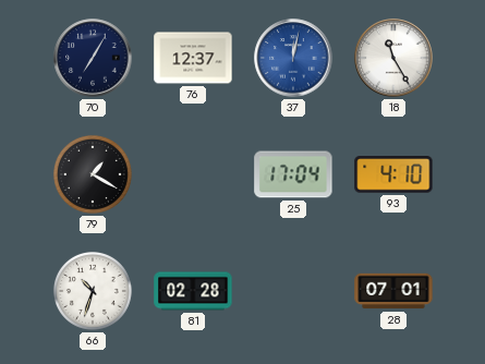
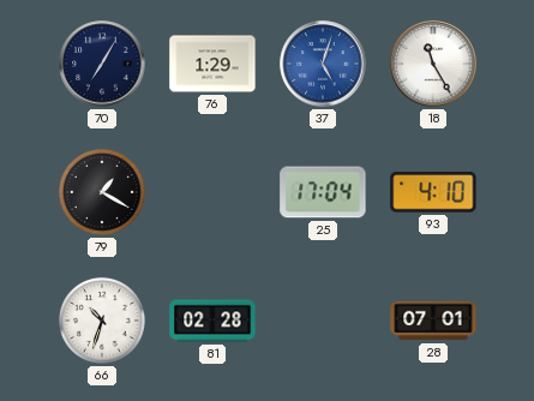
76: 12:37 -> 1:29 (212, 64)
37: 12:02 -> 5:03 (323, 64)
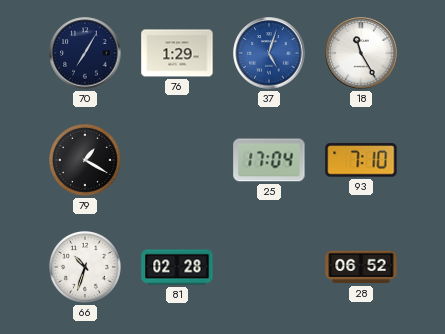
93: 4:10 -> 7:10 (361, 160)
28: 07:01 -> 06:52 (361, 267)
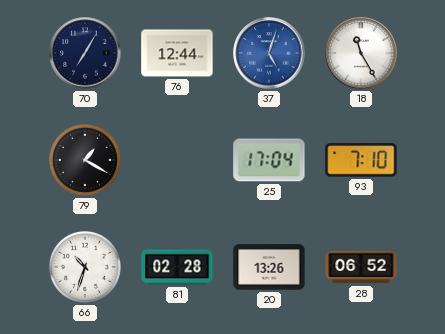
76: 1:29 -> 12:44 (177, 53)
20: none -> 13:26 (269, 267)
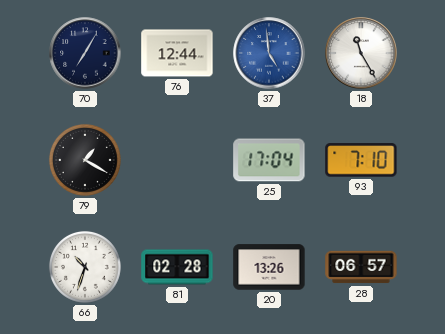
37: 5:03 -> 4:59 (269, 53)
28: 06:52 -> 06:57 (361, 267)
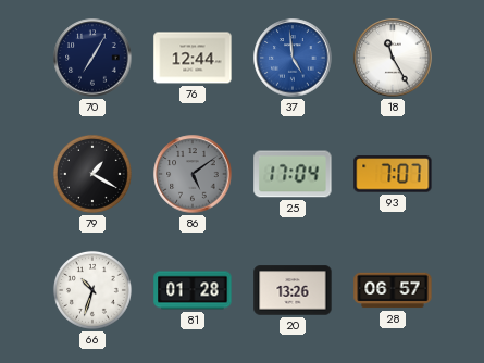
86: none -> 5:09 (193, 174)
93: 7:10 -> 7:07 (393, 174)
81: 02:28 -> 01:28 (193, 290)
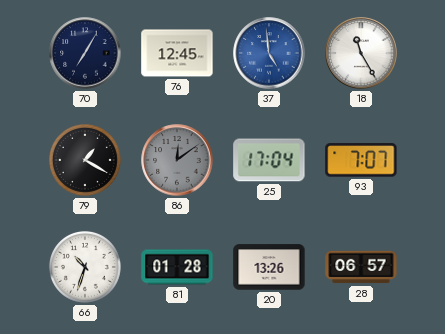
76: 12:44 -> 12:45 (177, 53)
86: 5:09 -> 12:09 (177, 160)
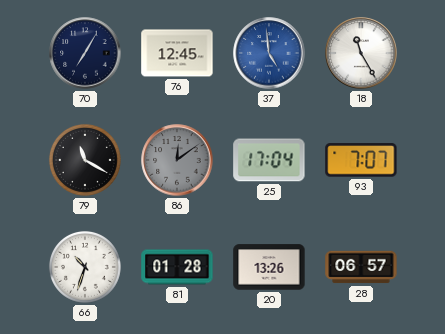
79: 1:20 -> 11:20 (85, 160)
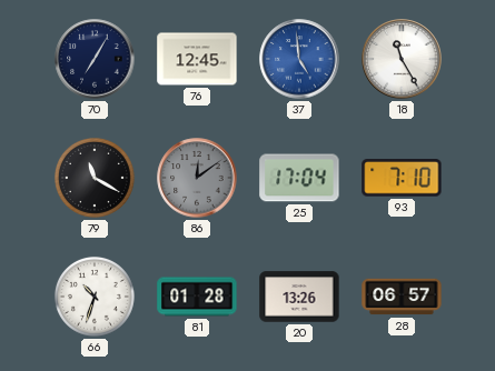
93: 7:07 -> 7:10 (402, 178)
